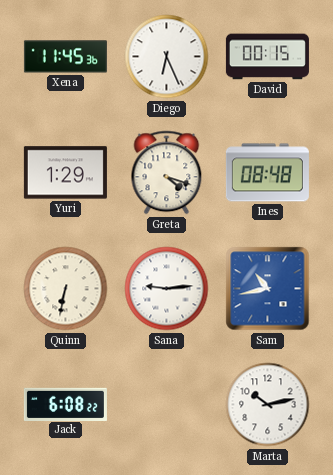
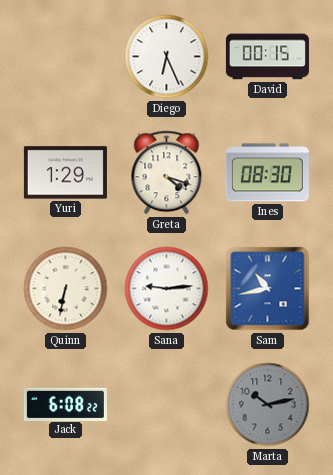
Xena: 11:45 -> none (65, 57)
Ines: 08:48 -> 08:30 (267, 173)
Marta dial: white -> grey (268, 405)
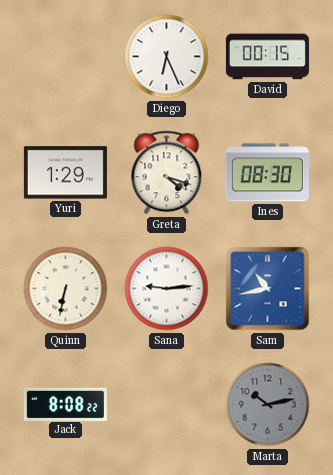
Jack: 6:08 -> 8:08 (65, 404)
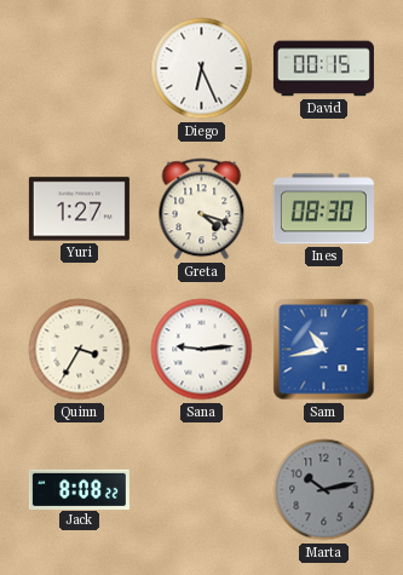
Yuri: 1:29 -> 1:27 (79, 209)
Quinn: 6:32 -> 3:35 (80, 350)
